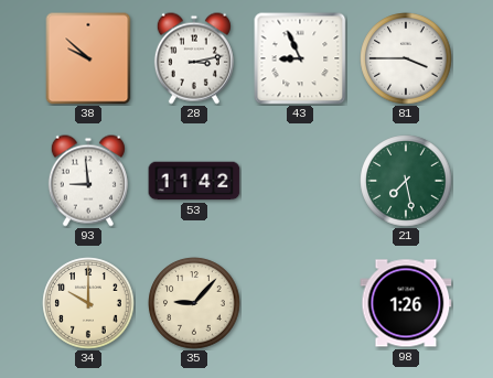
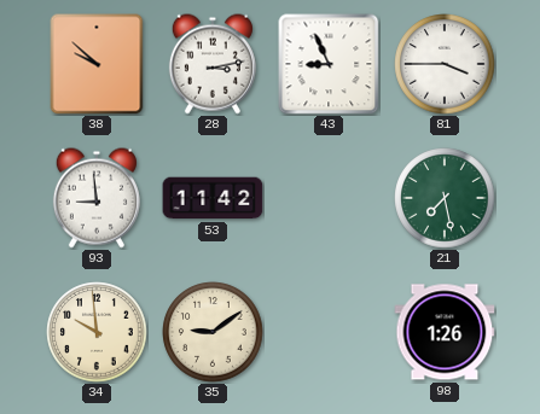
34: 10:00 -> 9:59 (97, 332)
35: 9:07 -> 9:09 (213, 332)
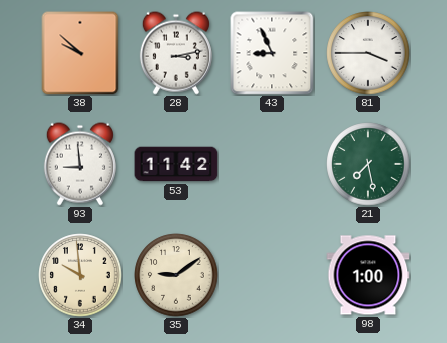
98: 1:26 -> 1:00 (368, 275)
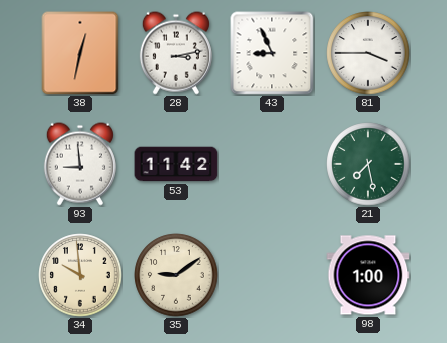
38: 9:52 -> 12:32 (80, 53)
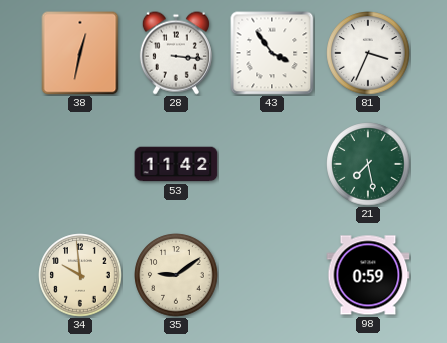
28: 3:13 -> 3:16 (176, 53)
43: 8:56 -> 3:54 (272, 53)
81: 3:45 -> 3:34 (368, 53)
93: 8:59 -> none (80, 164)
98: 1:00 -> 0:59 (368, 275)
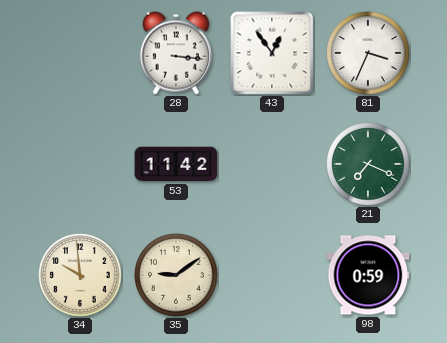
38: 12:32 -> none (80, 53)
43: 3:54 -> 12:54 (272, 53)
21: 7:28 -> 7:19 (368, 164)
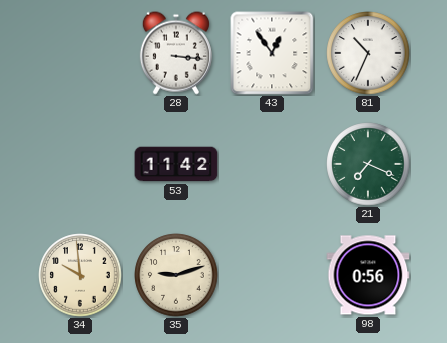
81: 3:34 -> 10:34 (368, 53)
35: 9:09 -> 9:12 (176, 275)
98: 0:59 -> 0:56 (368, 275)
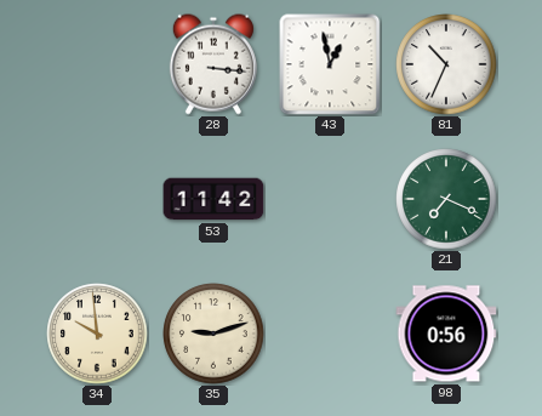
43: 12:54 -> 12:58 (330, 64)
